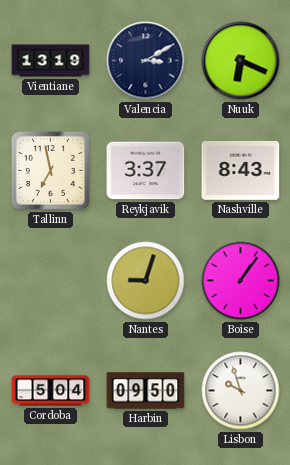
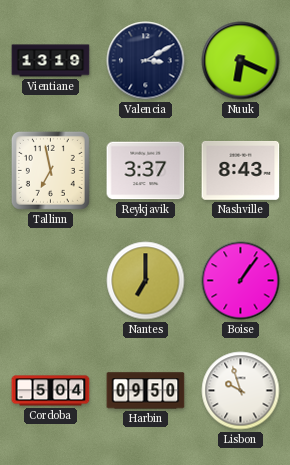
Nantes: 9:03 -> 7:00 (146, 281)
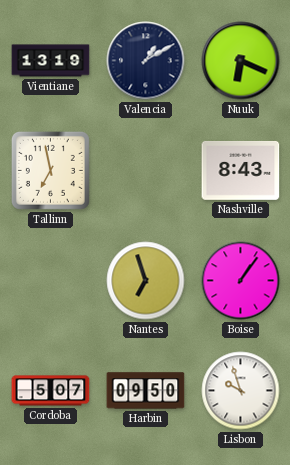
Valencia: 3:10 -> 1:10 (146, 61)
Reykjavik: 3:37 -> none (146, 171)
Nantes: 7:00 -> 6:57 (146, 281)
Cordoba: 5:04 -> 5:07 (51, 391)
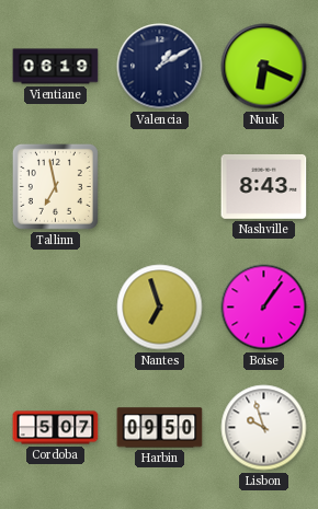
Vientiane: 13:19 -> 06:19 (56, 67)
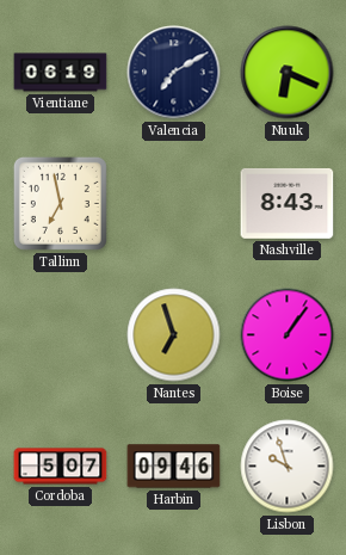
Valencia: 1:10 -> 7:10 (174, 73)
Harbin: 09:50 -> 09:46 (174, 467)
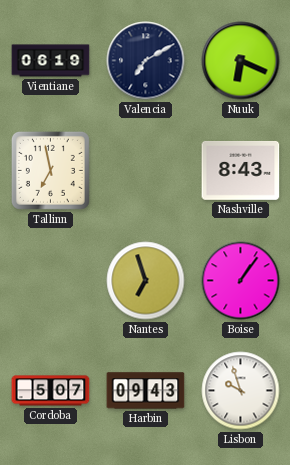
Harbin: 09:46 -> 09:43 (146, 391)
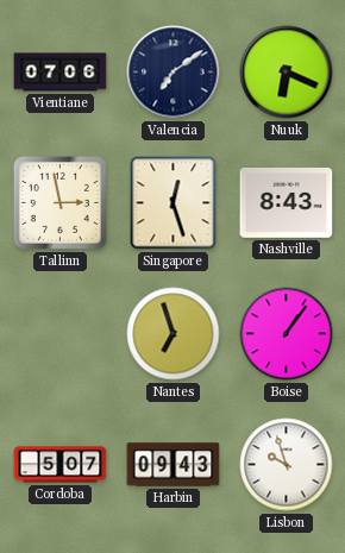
Vientiane: 06:19 -> 07:06 (61, 73)
Valencia: 7:10 -> 7:09 (174, 73)
Tallinn: 6:58 -> 2:58 (59, 202)
Singapore: none -> 12:27 (174, 203)
